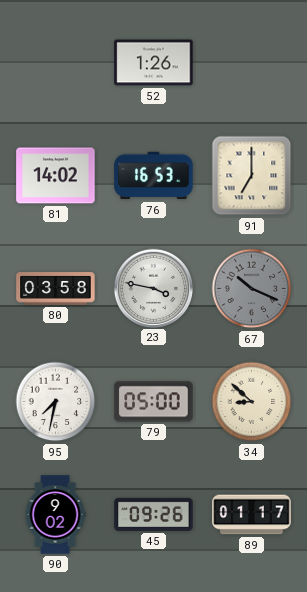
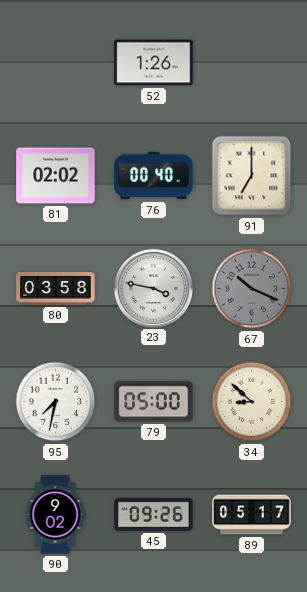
81: 14:02 -> 02:02 (56, 176)
76: 16:53 -> 00:40 (154, 176)
89: 01:17 -> 05:17 (252, 515)
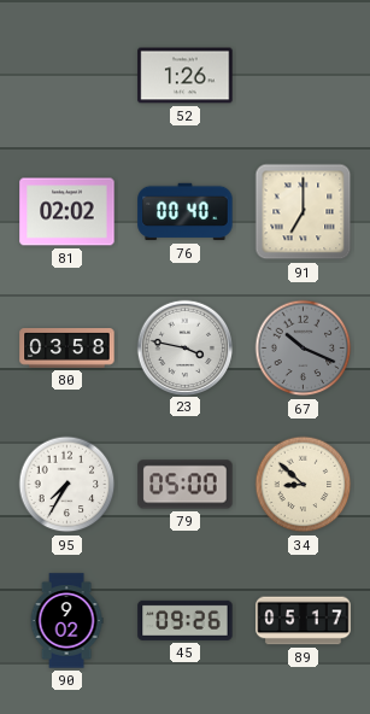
95: 7:32 -> 7:35 (67, 485)
